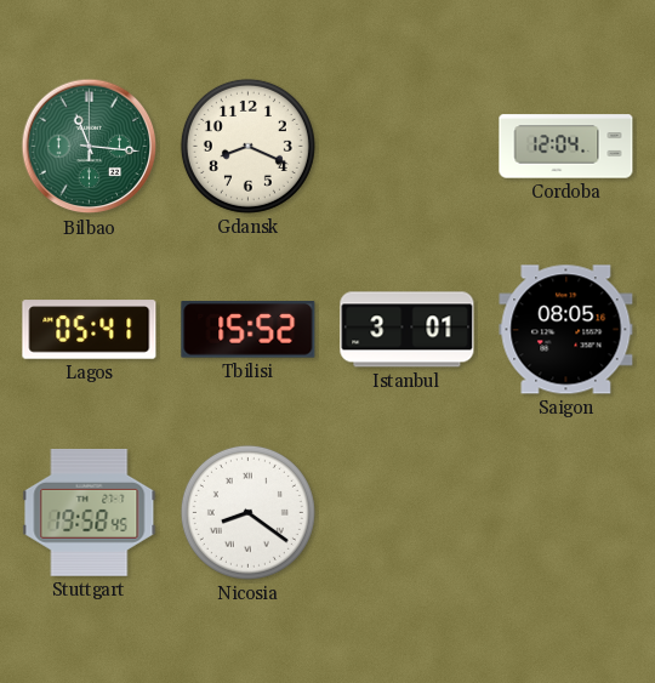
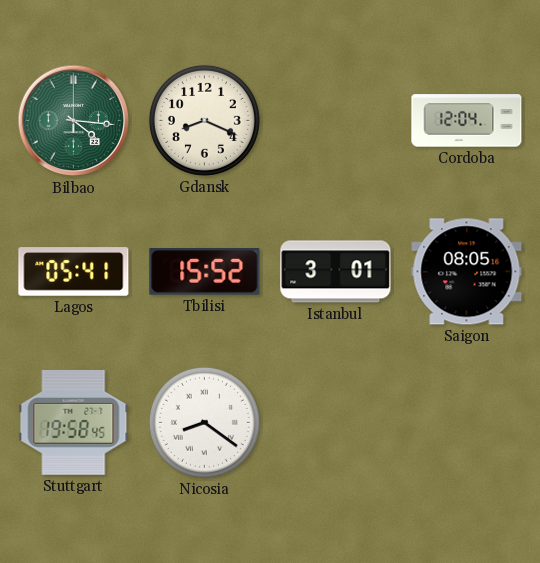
Bilbao: 11:16 -> 4:16 (74, 121)
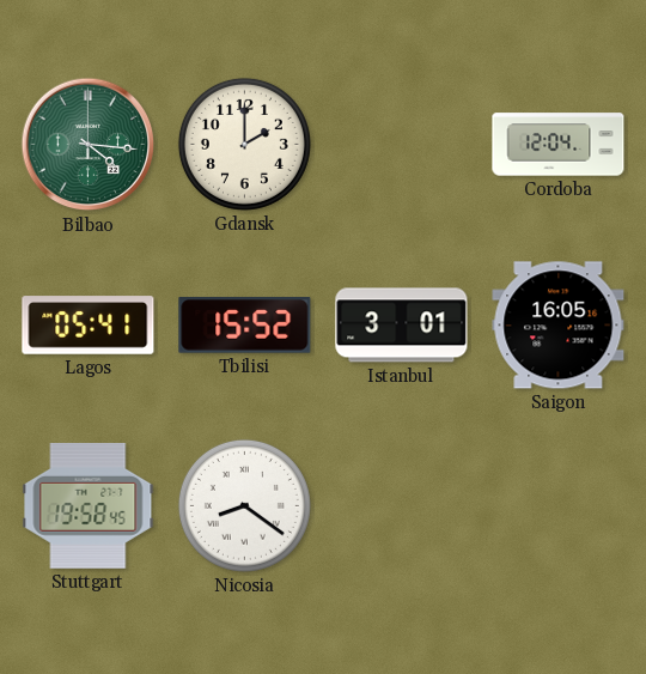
Gdansk: 8:19 -> 2:00 (244, 144)
Saigon: 08:05 -> 16:05 (559, 326)
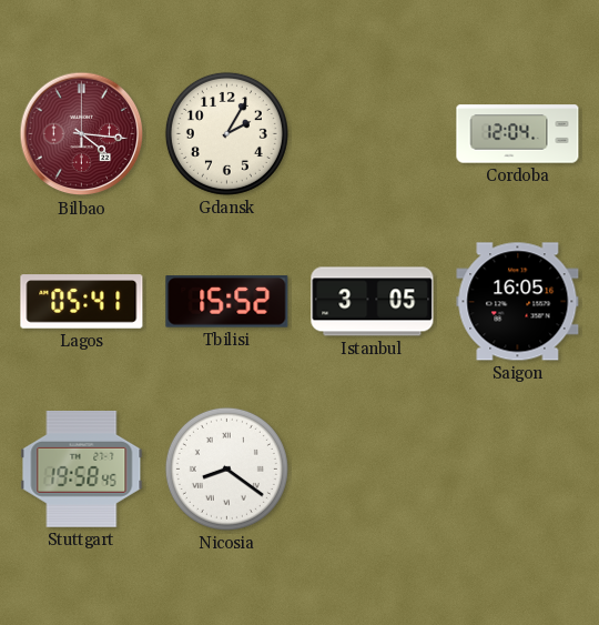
Bilbao dial: green -> burgundy (82, 134)
Gdansk: 2:00 -> 2:05 (226, 133)
Istanbul: 3:01 -> 3:05 (373, 302)
